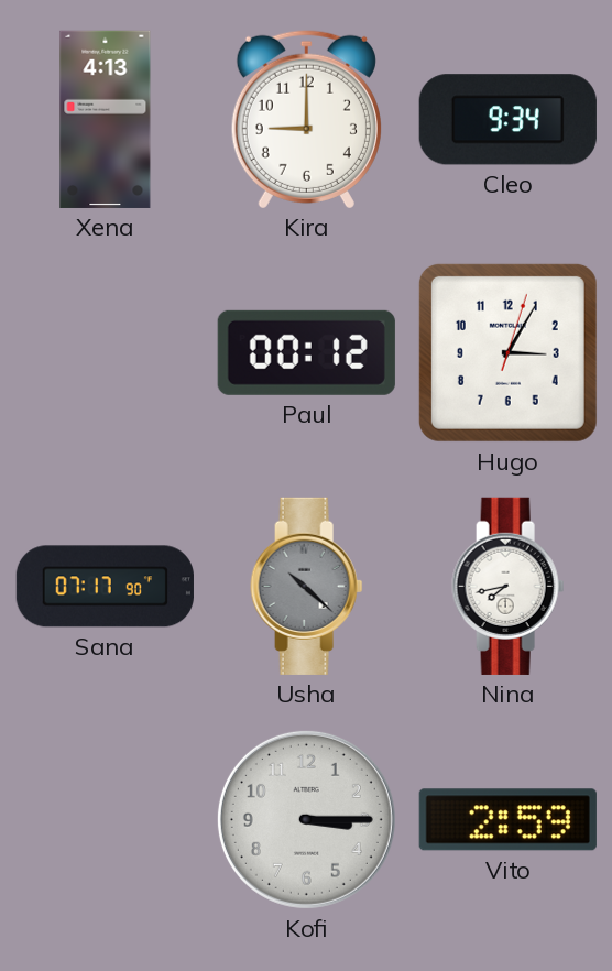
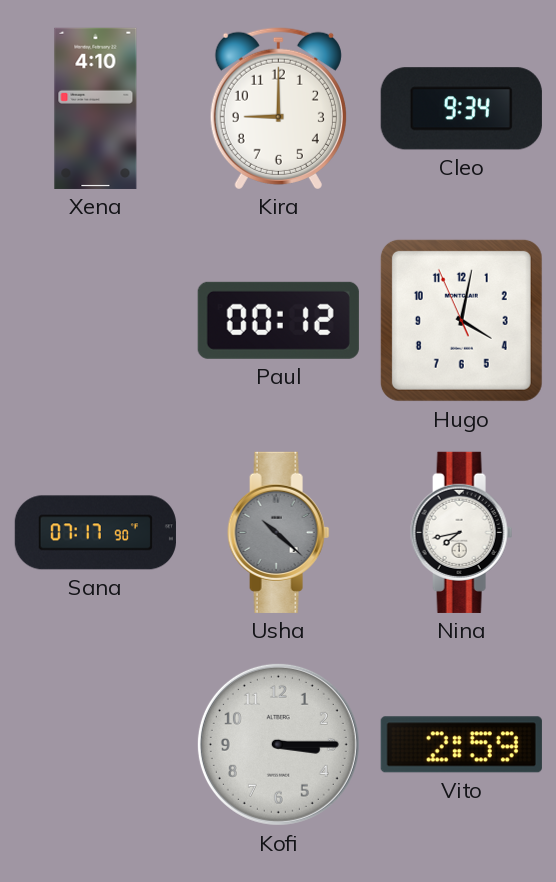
Xena: 4:13 -> 4:10 (96, 108)
Hugo: 3:05 -> 4:01 (461, 320)
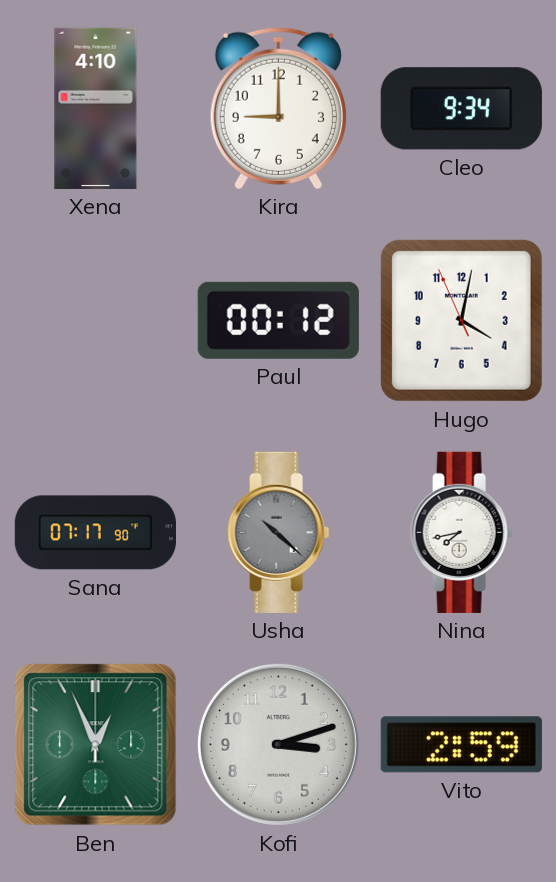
Ben: none -> 12:56 (96, 745)
Kofi: 3:15 -> 3:12 (278, 744)
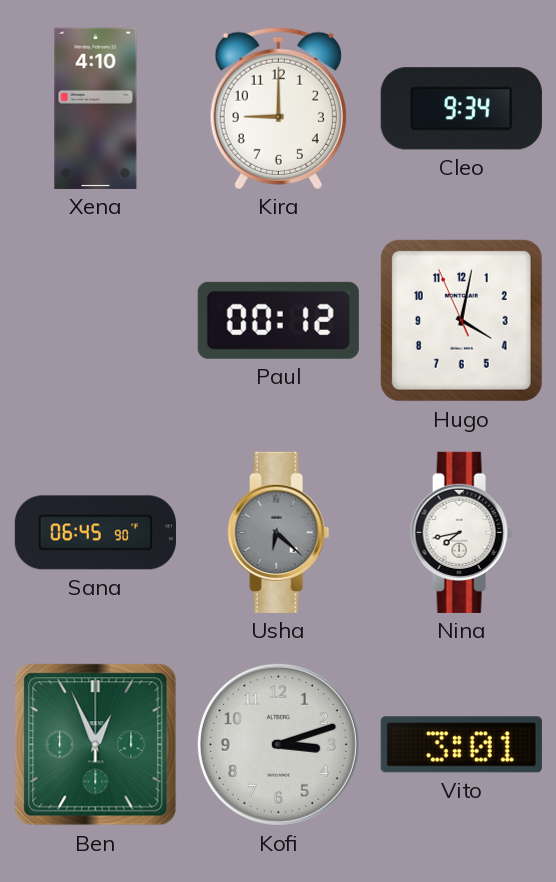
Sana: 07:17 -> 06:45 (95, 533)
Usha: 10:22 -> 6:22 (279, 532)
Vito: 2:59 -> 3:01 (461, 745)
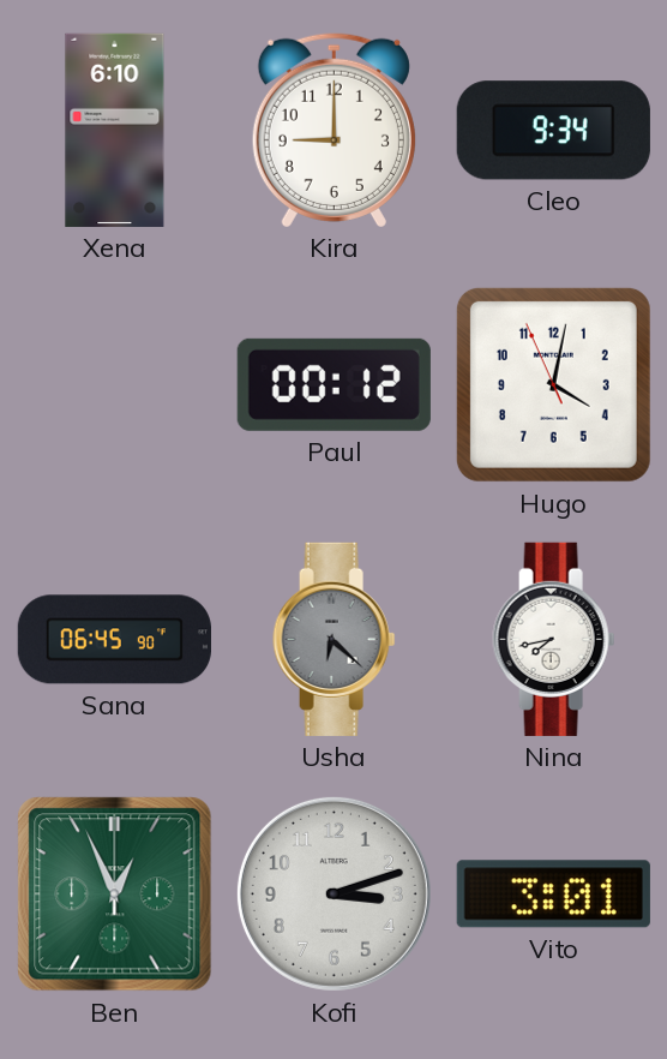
Xena: 4:10 -> 6:10 (115, 130)
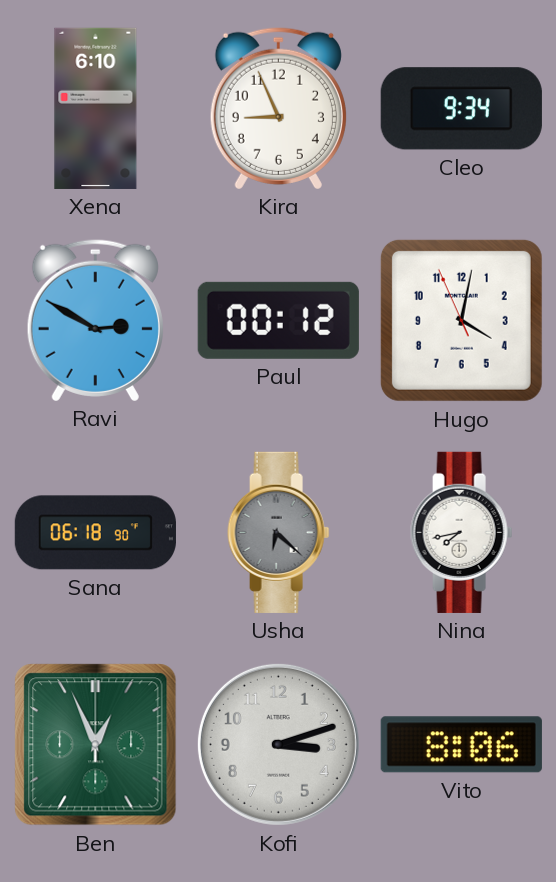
Kira: 9:00 -> 8:56 (278, 108)
Ravi: none -> 2:50 (95, 320)
Sana: 06:45 -> 06:18 (95, 533)
Vito: 3:01 -> 8:06 (461, 745)
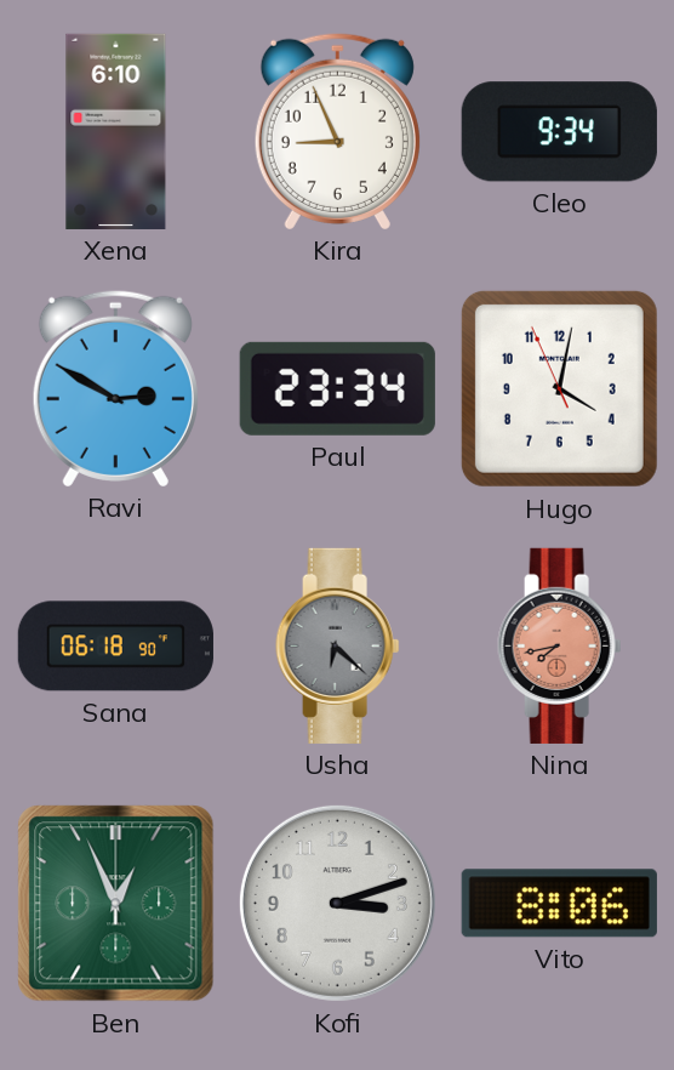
Paul: 00:12 -> 23:34 (337, 388)
Nina dial: white -> salmon (560, 645)
